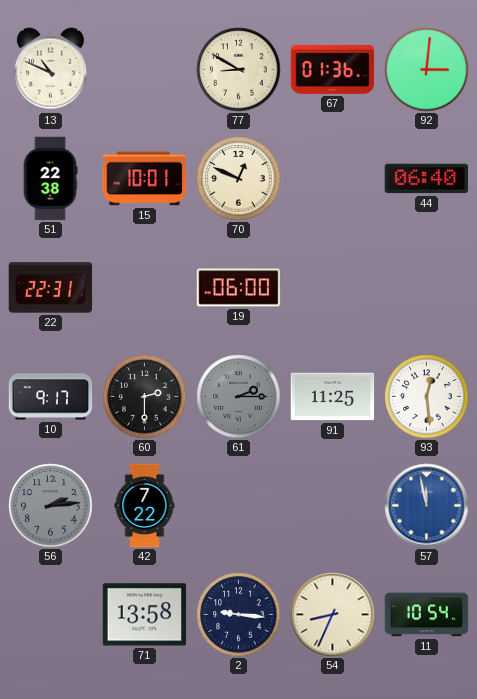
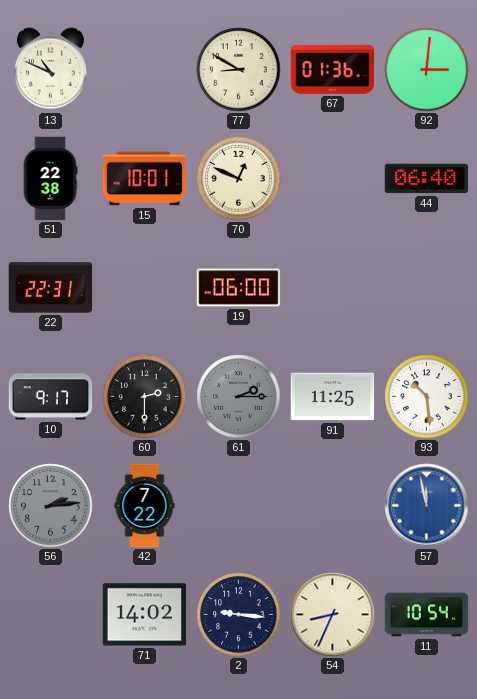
93: 12:29 -> 10:29 (427, 397)
71: 13:58 -> 14:02 (145, 615)
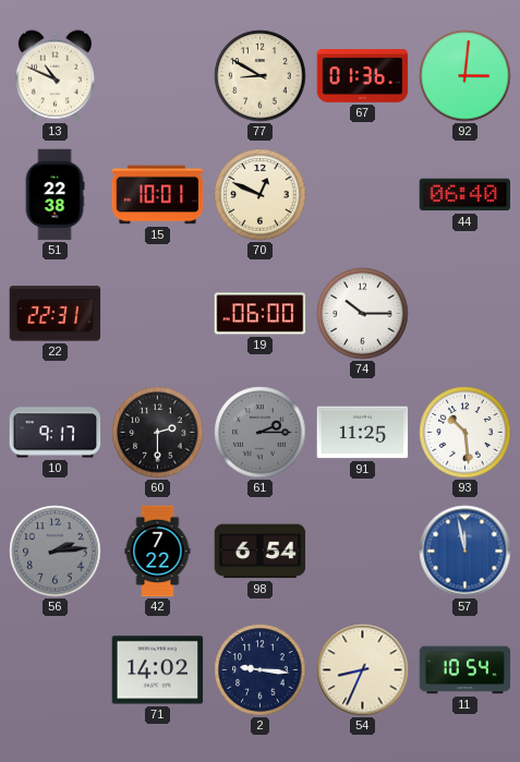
74: none -> 10:15 (363, 314)
98: none -> 6:54 (261, 552)
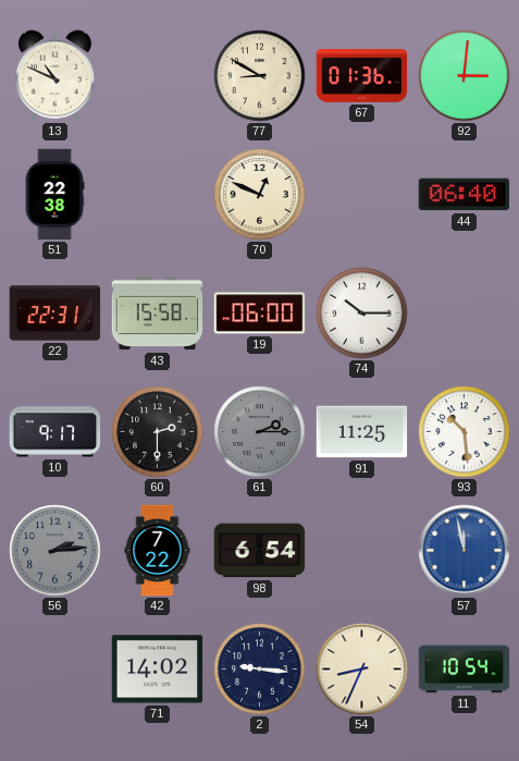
15: 10:01 -> none (158, 195)
43: none -> 15:58 (158, 314)
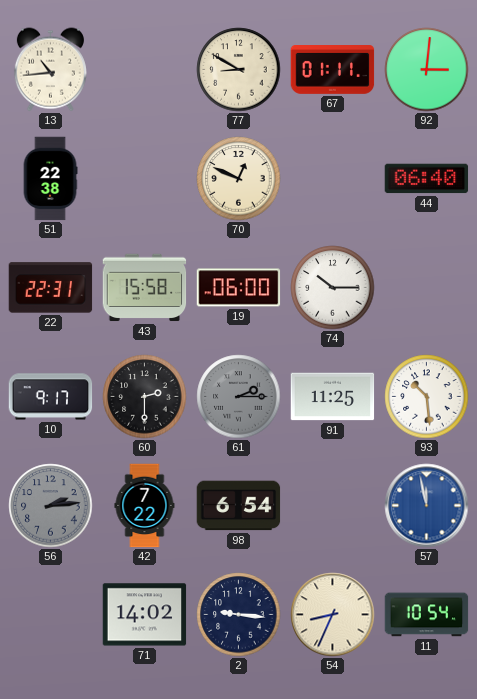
13: 10:49 -> 10:44 (50, 70)
67: 01:36 -> 01:11 (333, 70)
